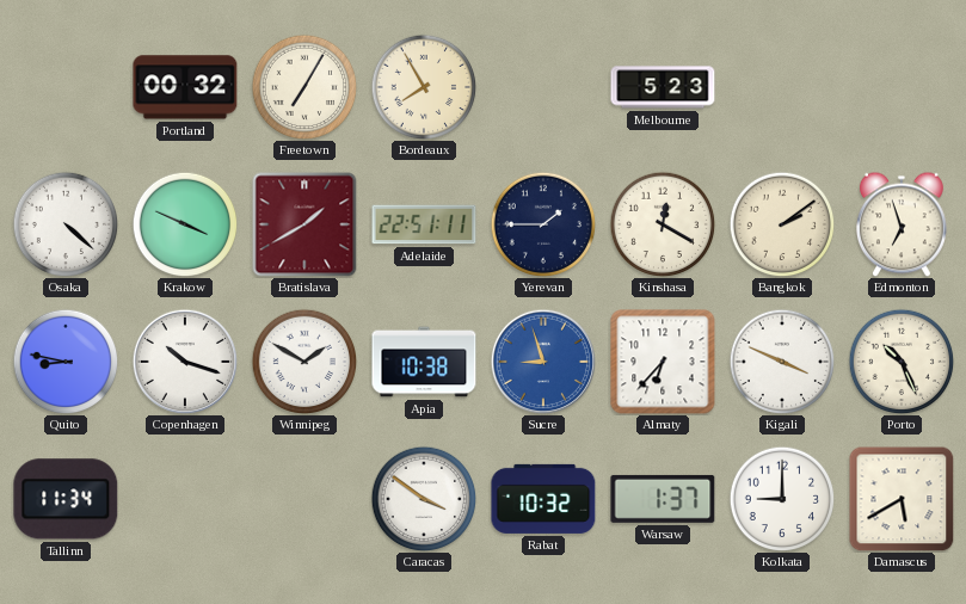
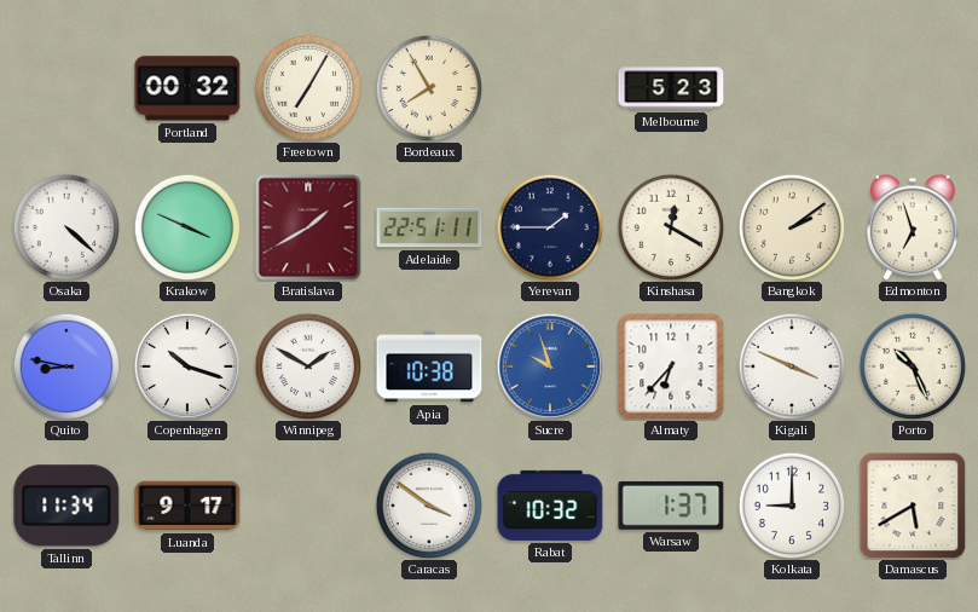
Sucre: 8:57 -> 9:57 (549, 365)
Luanda: none -> 9:17 (187, 506)
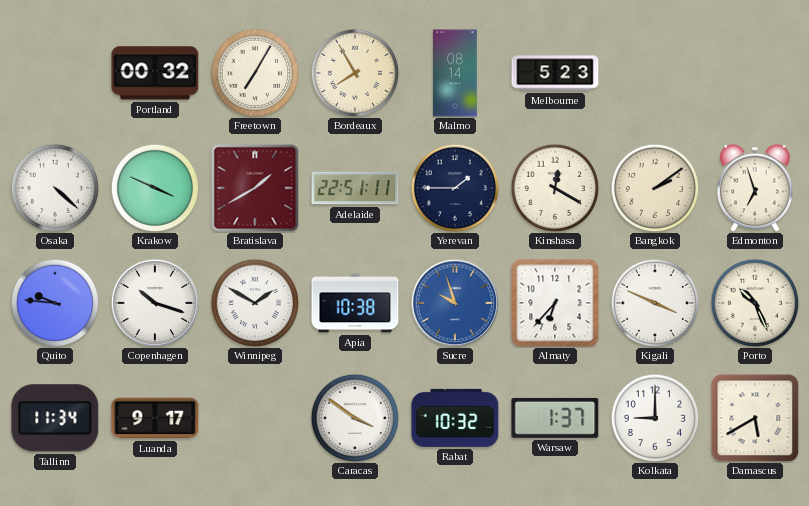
Malmo: none -> 08:14 (455, 73)
Quito: 8:47 -> 9:46 (55, 303)
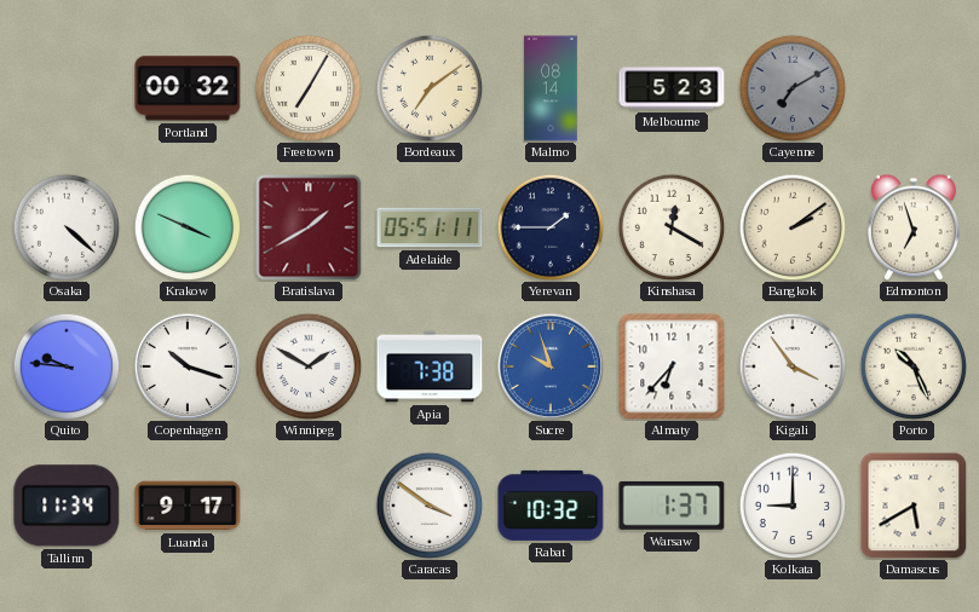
Bordeaux: 7:55 -> 7:09 (430, 88)
Cayenne: none -> 7:10 (793, 88)
Adelaide: 22:51 -> 05:51 (430, 227)
Apia: 10:38 -> 7:38 (430, 366)
Kigali: 3:49 -> 3:54 (793, 366)
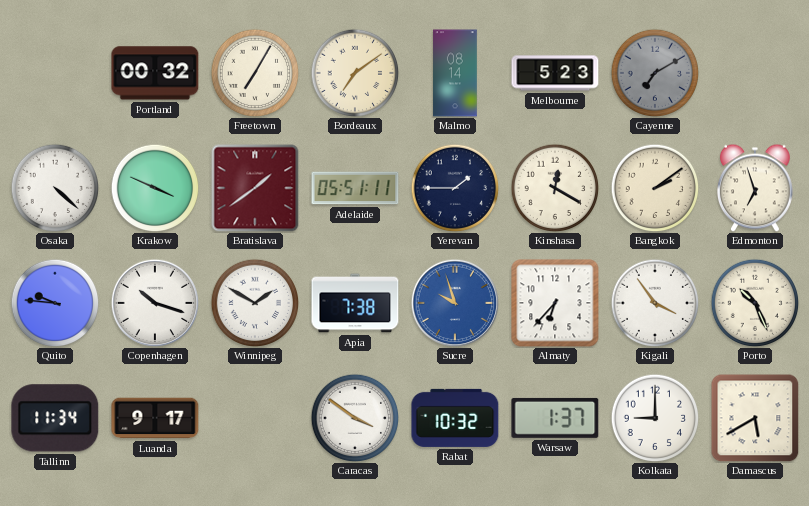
Bratislava: 1:40 -> 1:39 (255, 188)
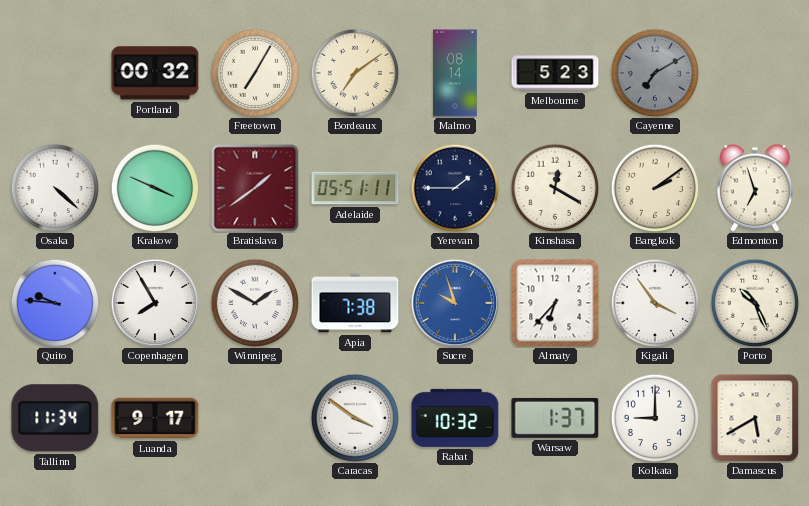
Copenhagen: 10:18 -> 7:55 (154, 302)
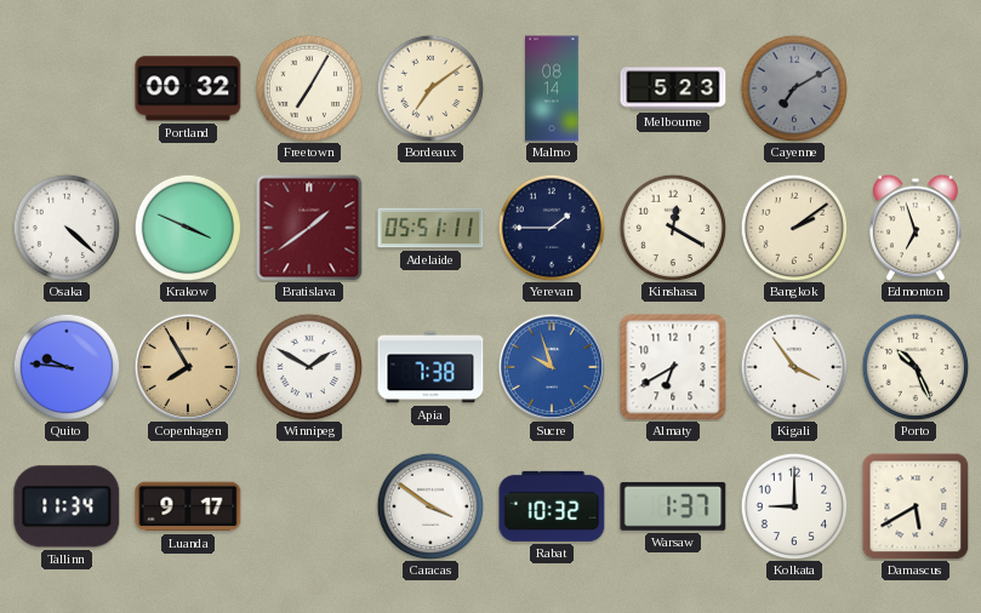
Copenhagen dial: white -> champagne (187, 366)
Almaty: 6:37 -> 6:40 (673, 367)
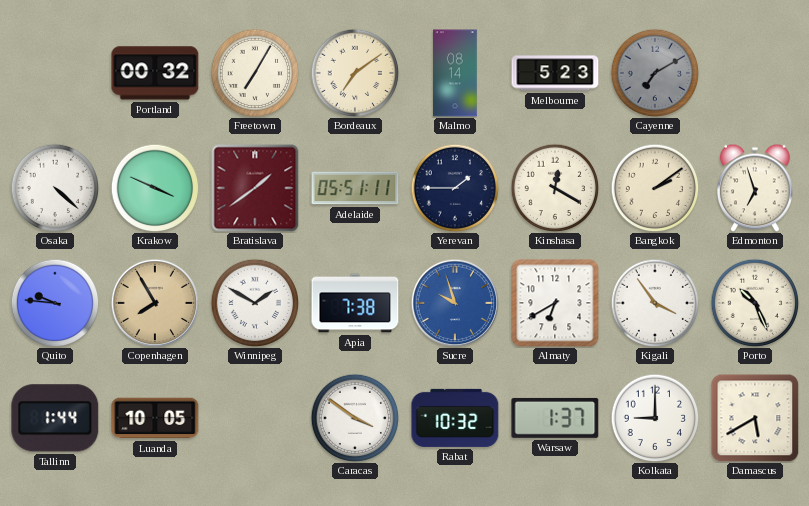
Tallinn: 11:34 -> 1:44 (55, 418)
Luanda: 9:17 -> 10:05 (155, 418)
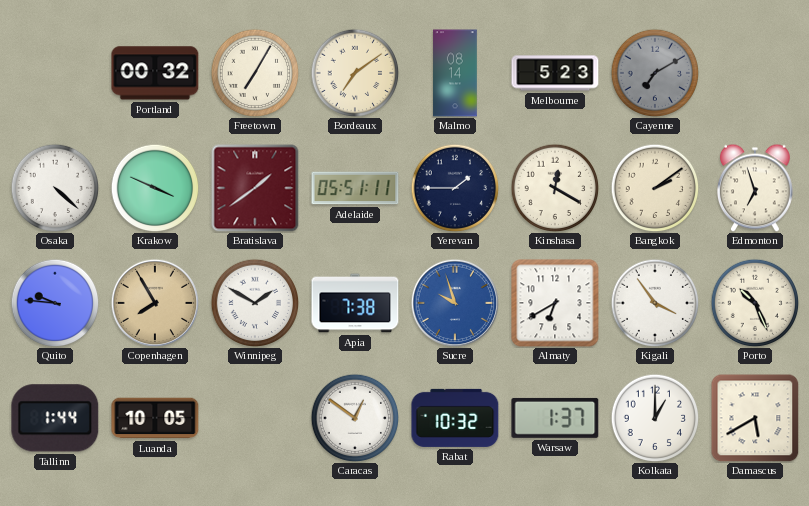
Caracas: 3:51 -> 12:51 (355, 418)
Kolkata: 9:00 -> 1:00 (655, 418)
